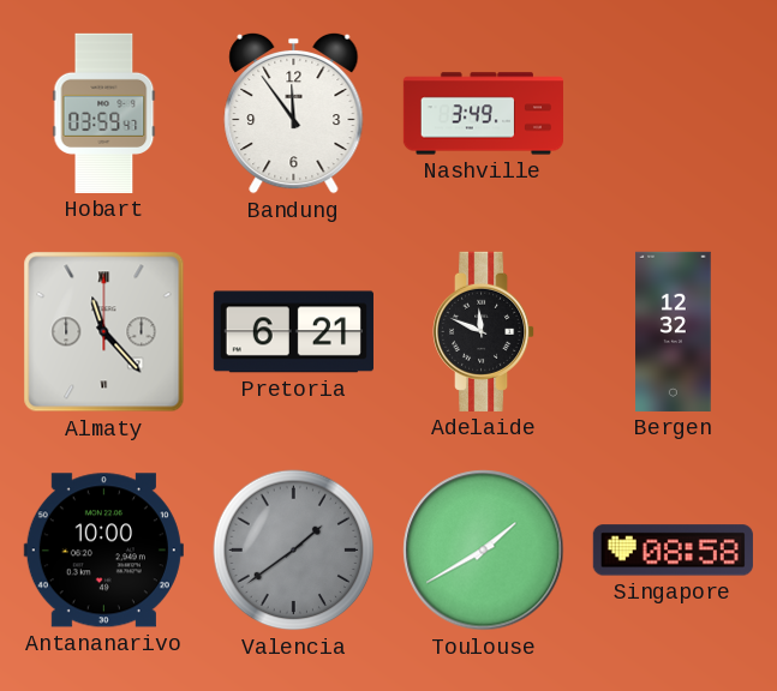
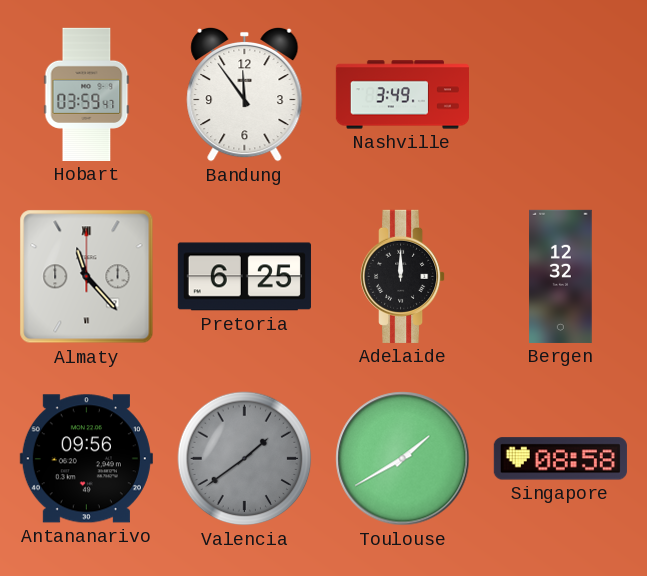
Pretoria: 6:21 -> 6:25 (244, 277)
Adelaide: 11:49 -> 12:00 (404, 276)
Antananarivo: 10:00 -> 09:56 (86, 459)
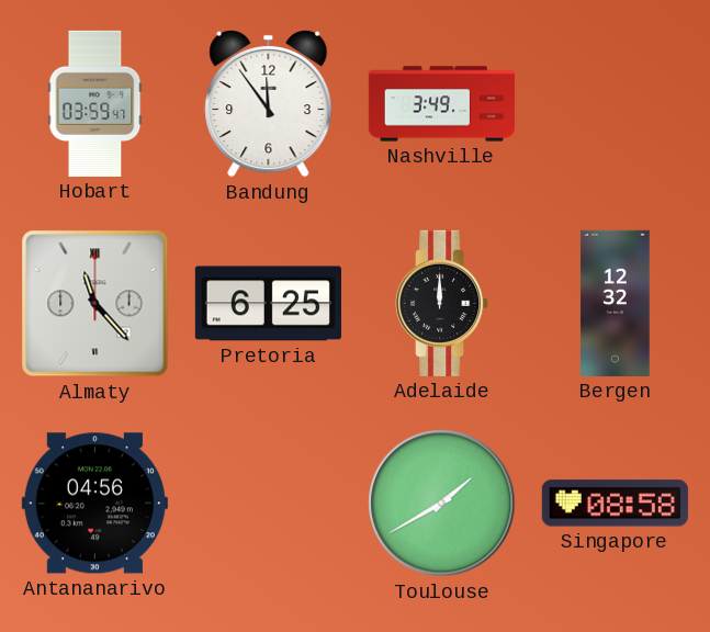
Antananarivo: 09:56 -> 04:56 (94, 504)
Valencia: 1:39 -> none (245, 459)
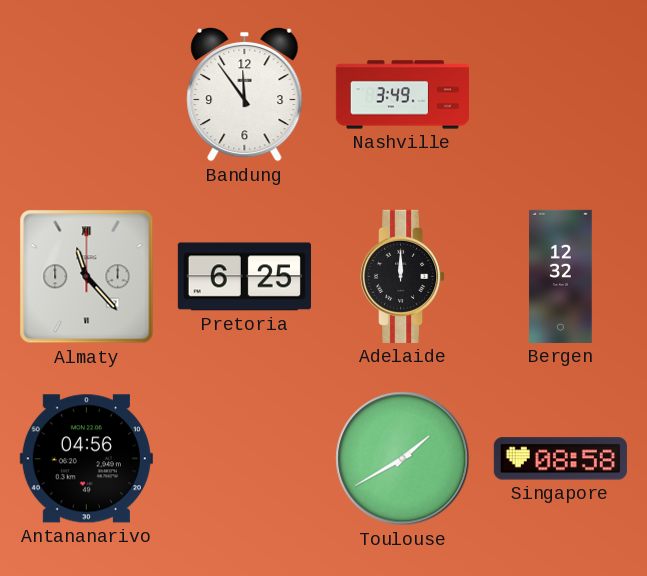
Hobart: 03:59 -> none (95, 103)
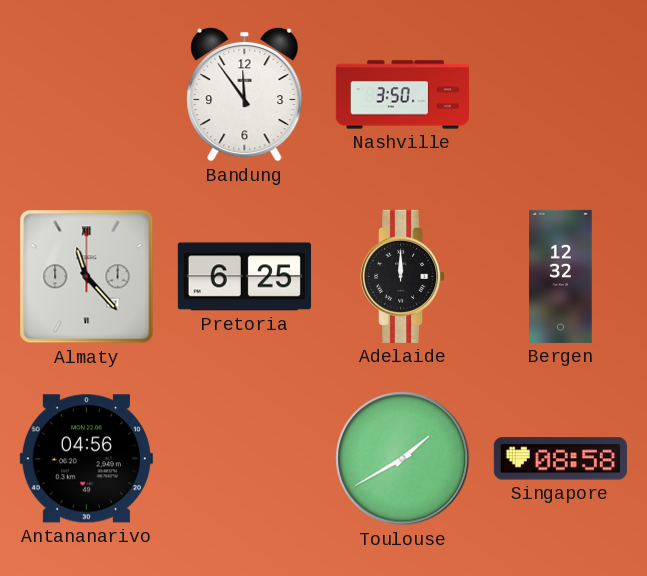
Nashville: 3:49 -> 3:50 (402, 95)
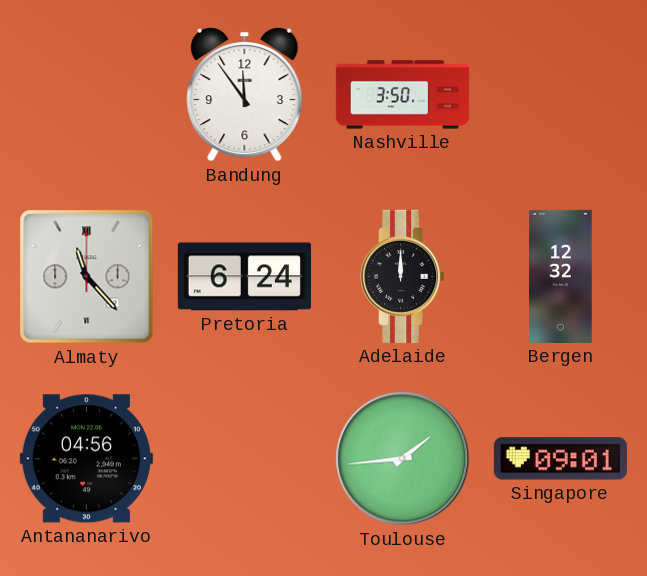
Pretoria: 6:25 -> 6:24 (244, 277)
Toulouse: 1:40 -> 1:44 (403, 459)
Singapore: 08:58 -> 09:01 (560, 459)
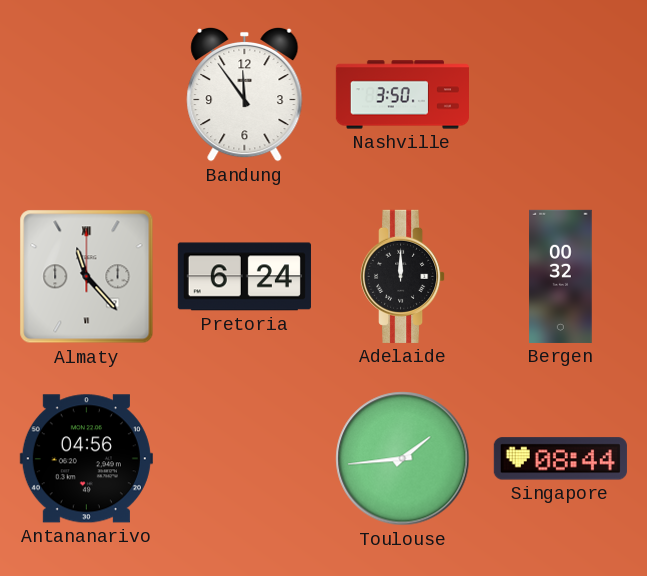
Bergen: 12:32 -> 00:32 (561, 276)
Singapore: 09:01 -> 08:44 (560, 459)
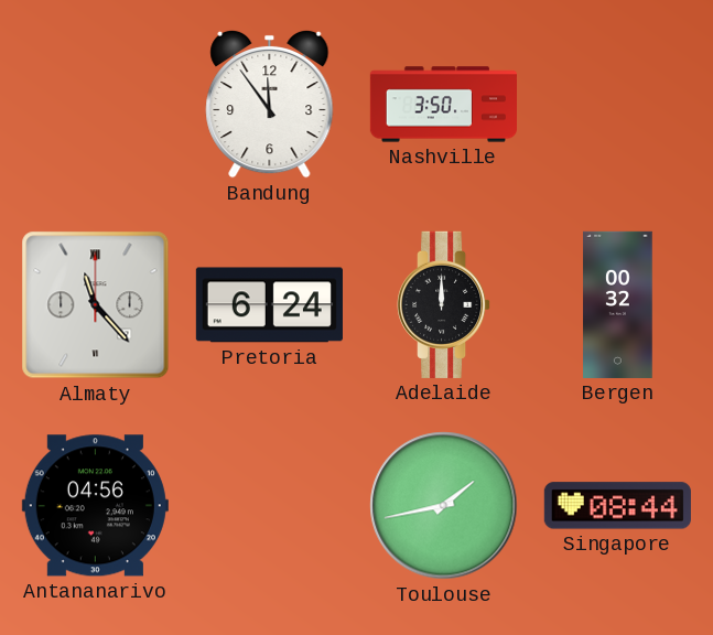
Toulouse: 1:44 -> 1:43 (444, 506)
